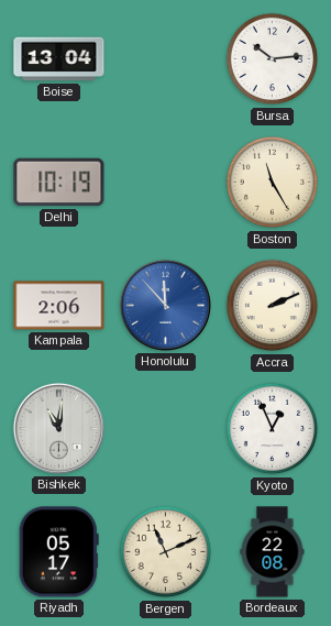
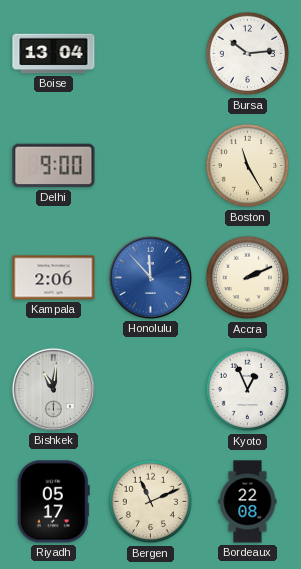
Delhi: 10:19 -> 9:00 (54, 166)
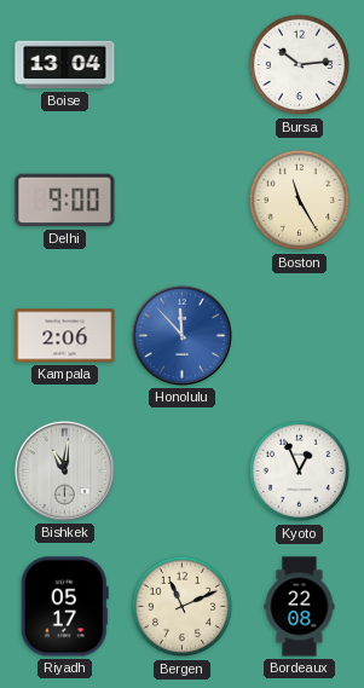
Accra: 2:11 -> none (248, 278)
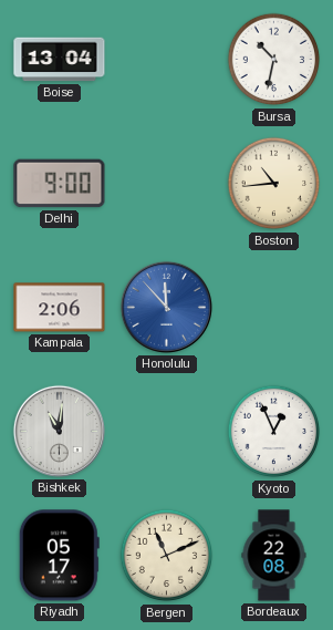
Bursa: 10:14 -> 10:32 (274, 60)
Boston: 11:25 -> 10:44 (274, 184)
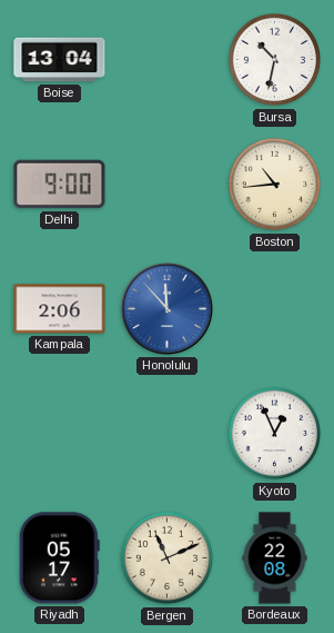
Bishkek: 11:01 -> none (59, 431)
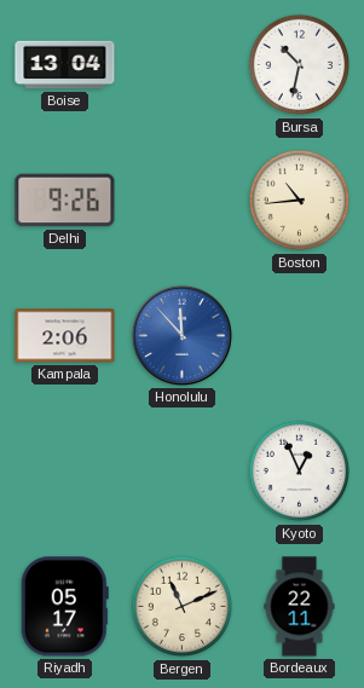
Delhi: 9:00 -> 9:26 (65, 201)
Bordeaux: 22:08 -> 22:11 (300, 607)
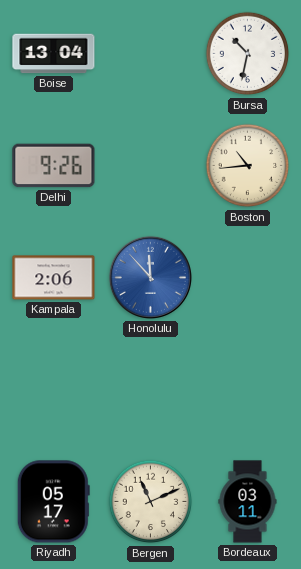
Kyoto: 12:56 -> none (300, 472)
Bordeaux: 22:11 -> 03:11 (248, 502)
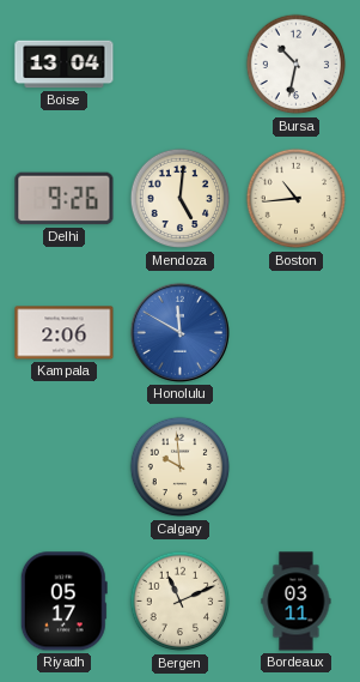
Mendoza: none -> 5:01 (181, 199)
Honolulu: 11:53 -> 11:50 (179, 332)
Calgary: none -> 9:59 (181, 467)
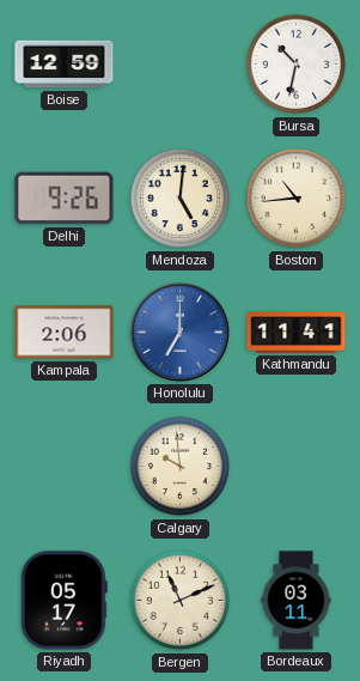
Boise: 13:04 -> 12:59 (65, 65)
Honolulu: 11:50 -> 7:00 (179, 332)
Kathmandu: none -> 11:41 (297, 333)
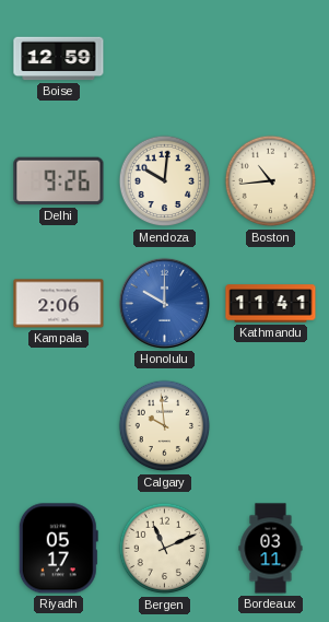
Bursa: 10:32 -> none (297, 65)
Mendoza: 5:01 -> 10:01 (165, 181)
Honolulu: 7:00 -> 10:00 (164, 303)
